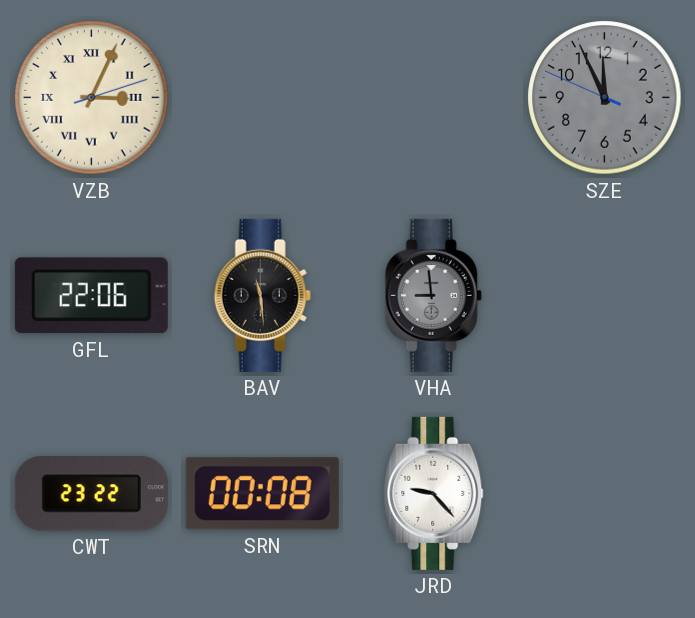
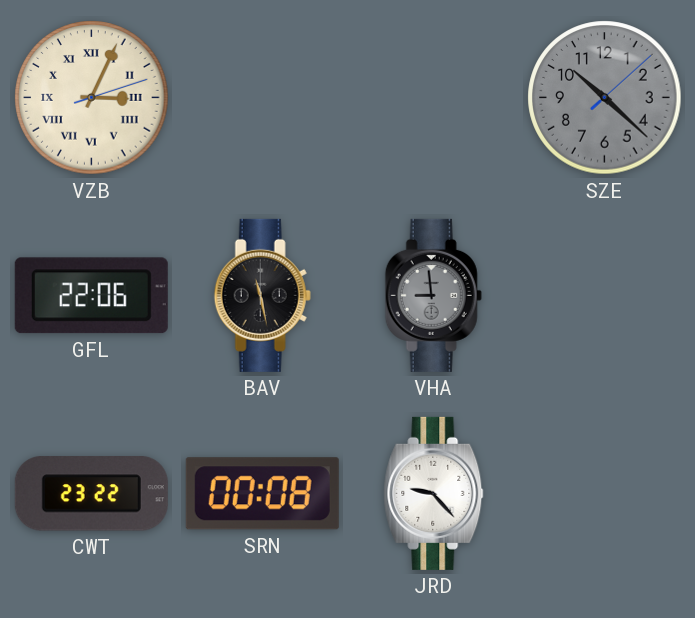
SZE: 11:55 -> 10:22 (605, 98)
BAV: 11:29 -> 11:28 (262, 295)
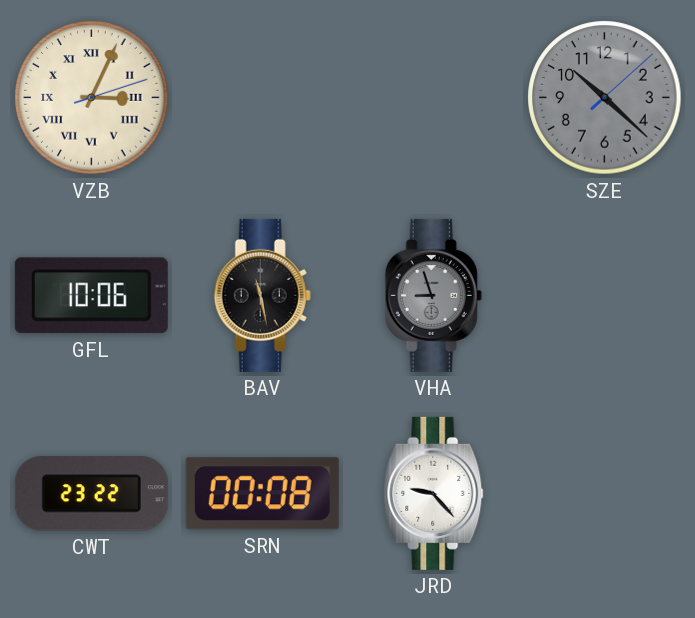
GFL: 22:06 -> 10:06 (91, 296)
VHA: 8:59 -> 8:57 (433, 295)
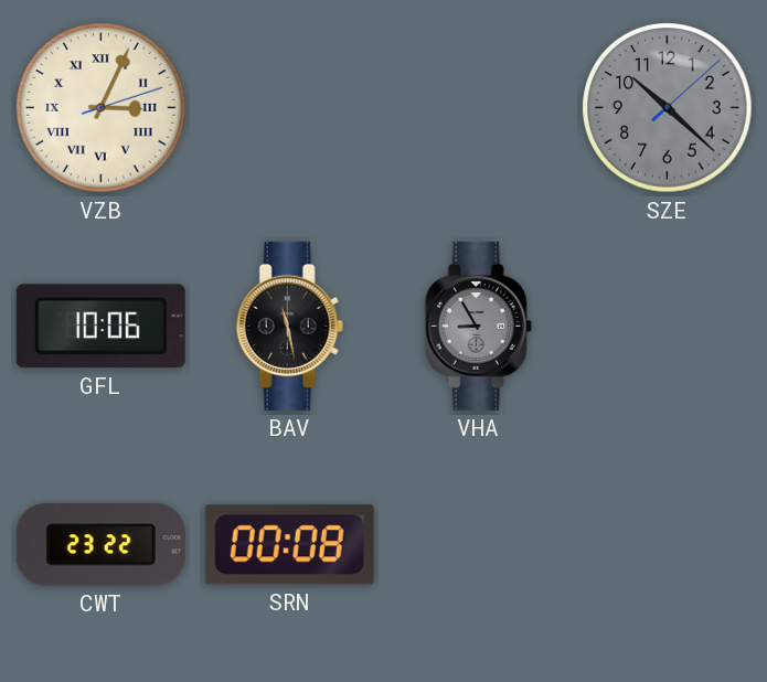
VHA: 8:57 -> 8:55 (478, 326)
JRD: 9:23 -> none (434, 493)
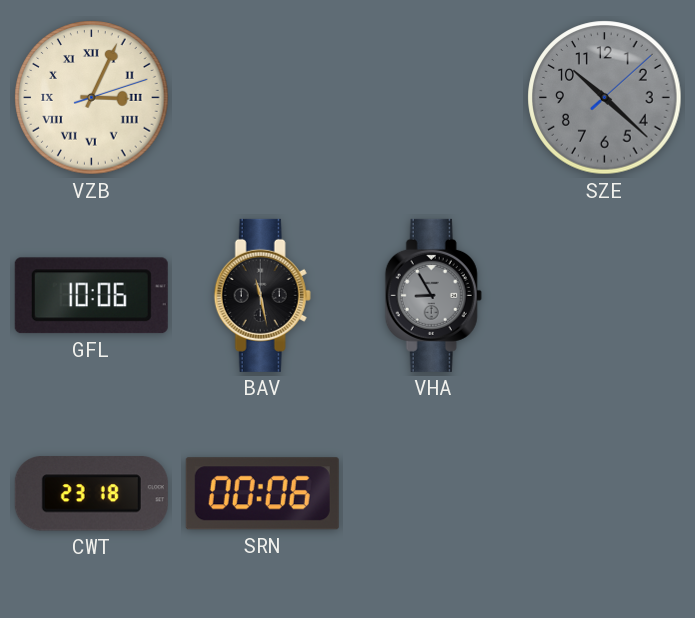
CWT: 23:22 -> 23:18 (91, 494)
SRN: 00:08 -> 00:06 (262, 494)
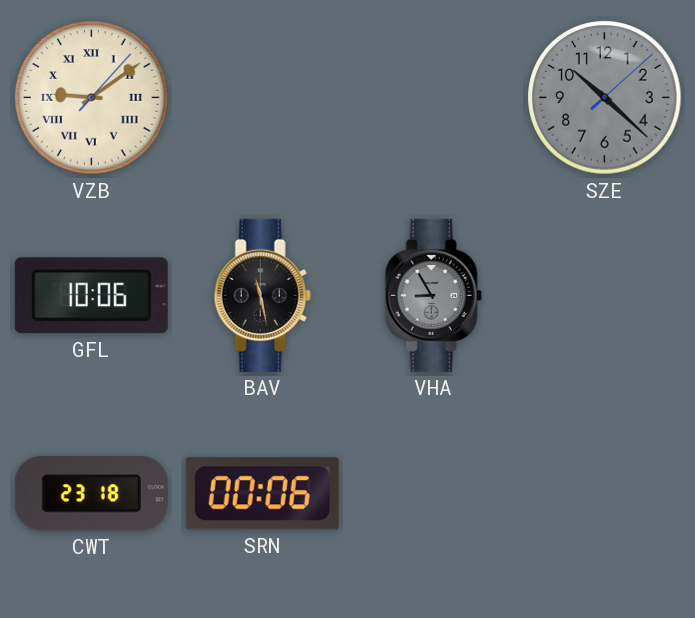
VZB: 3:04 -> 9:09 (92, 98)
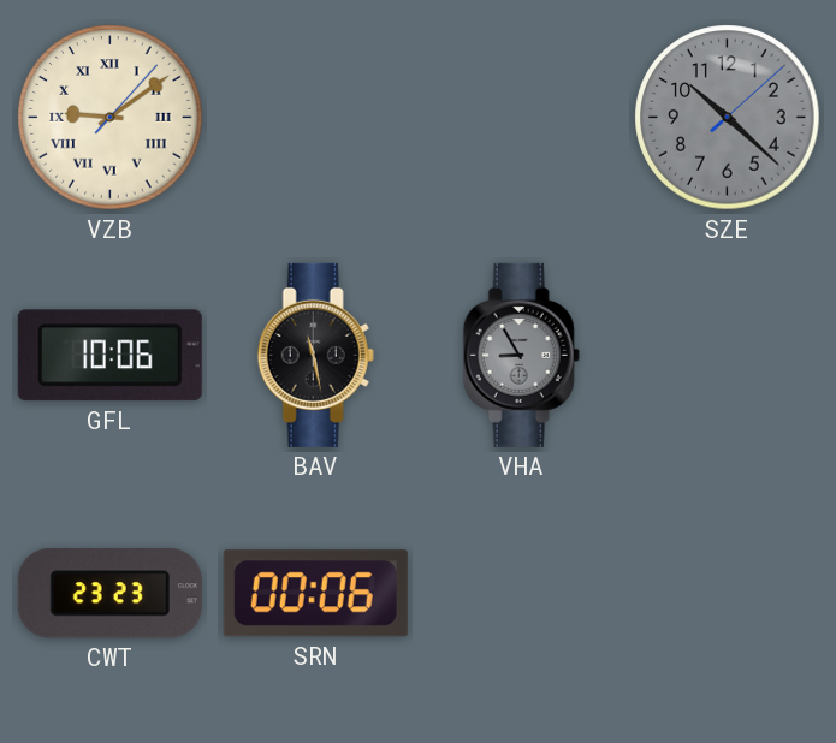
CWT: 23:18 -> 23:23 (109, 594)
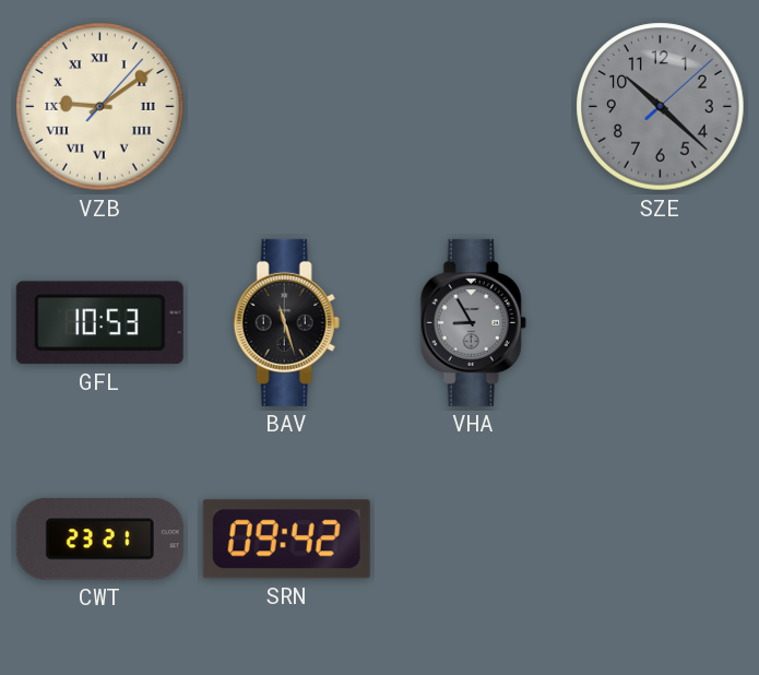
GFL: 10:06 -> 10:53 (99, 323)
BAV: 11:28 -> 11:27 (286, 322)
CWT: 23:23 -> 23:21 (99, 540)
SRN: 00:06 -> 09:42 (286, 540)
